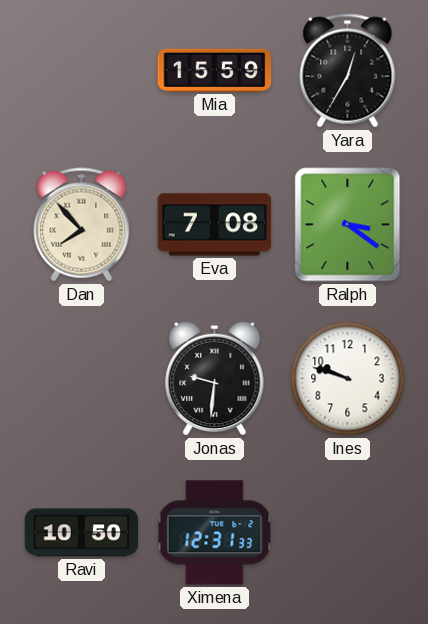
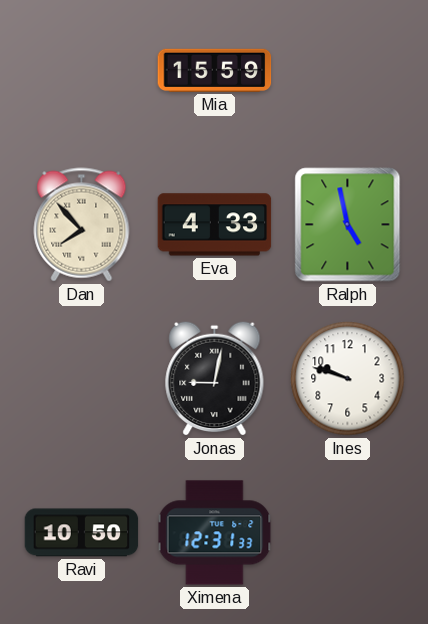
Yara: 12:35 -> none (348, 71)
Eva: 7:08 -> 4:33 (215, 225)
Ralph: 3:21 -> 4:58 (348, 225)
Jonas: 9:31 -> 9:02 (215, 378)
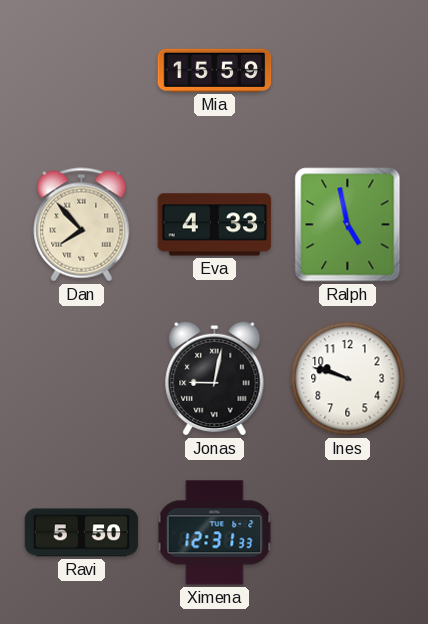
Ravi: 10:50 -> 5:50 (82, 533)
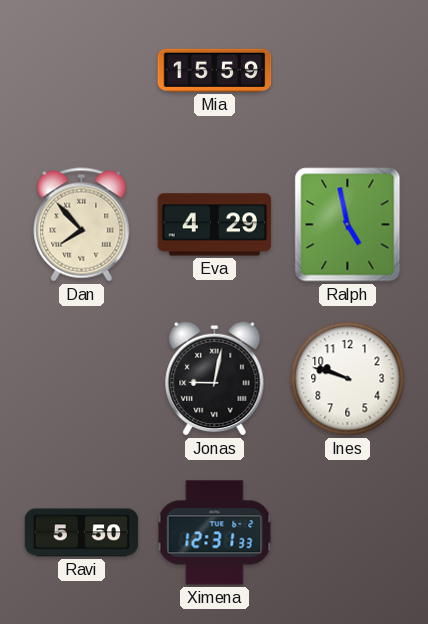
Eva: 4:33 -> 4:29 (215, 225)
